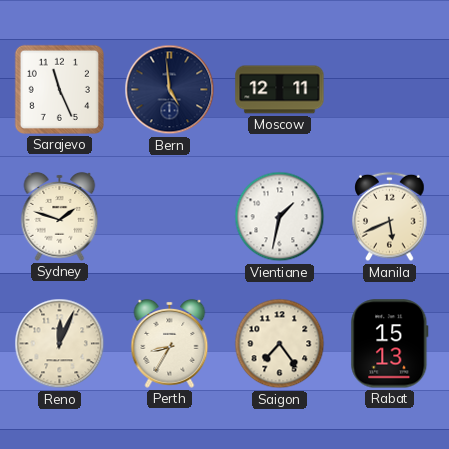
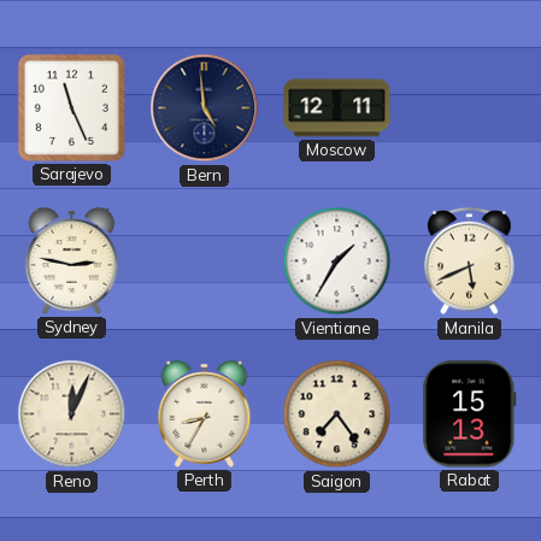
Sydney: 1:48 -> 2:47 (72, 260)
Vientiane: 1:32 -> 1:35 (337, 261)
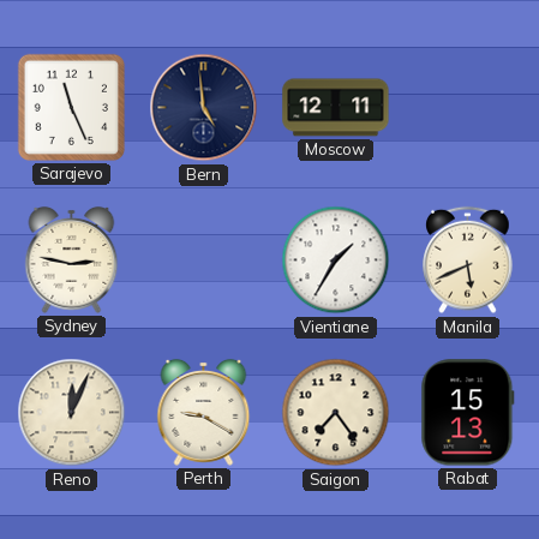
Perth: 8:35 -> 9:20 (204, 412)
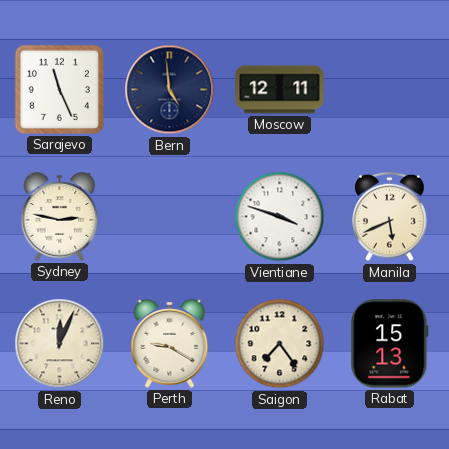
Vientiane: 1:35 -> 3:48 (280, 217)
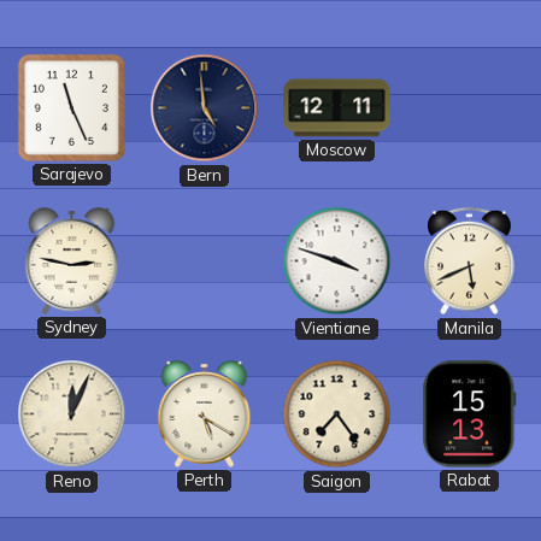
Perth: 9:20 -> 5:20 (205, 413)
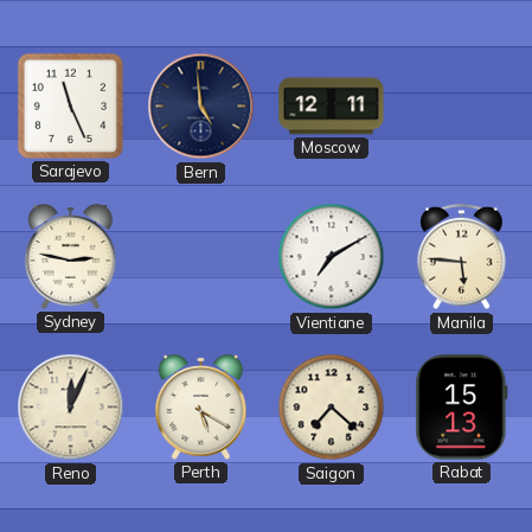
Vientiane: 3:48 -> 7:10 (332, 257)
Manila: 5:41 -> 5:46 (462, 257)
Saigon: 7:24 -> 7:22 (332, 408)
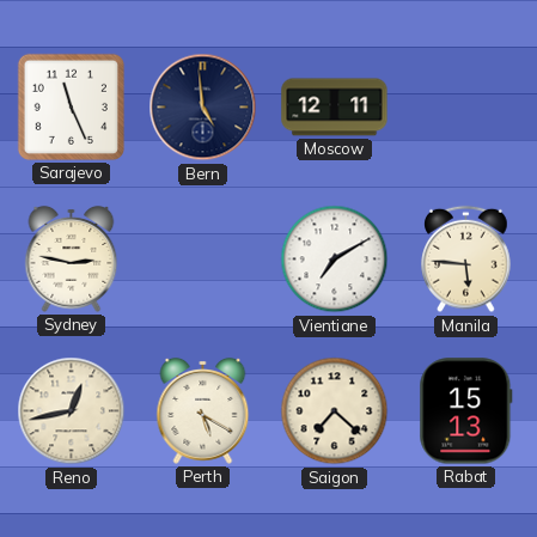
Reno: 12:04 -> 12:43 (72, 411)
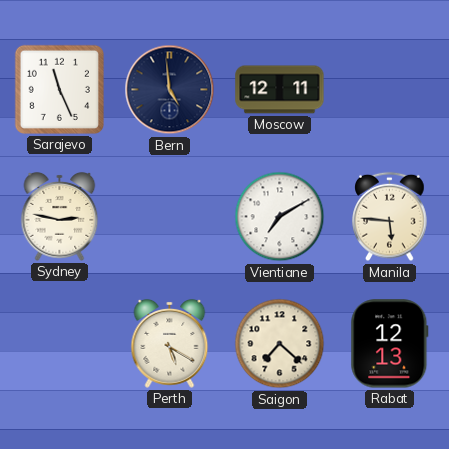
Reno: 12:43 -> none (72, 411)
Rabat: 15:13 -> 12:13 (390, 344)
